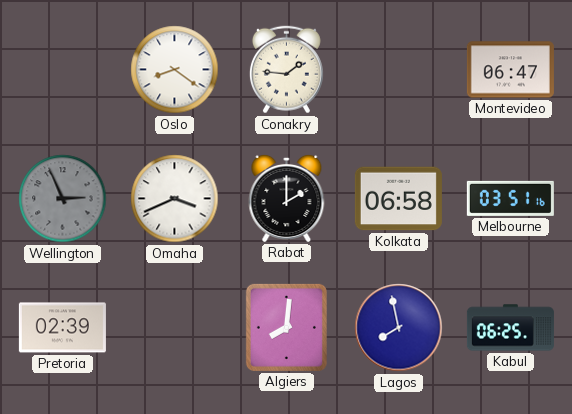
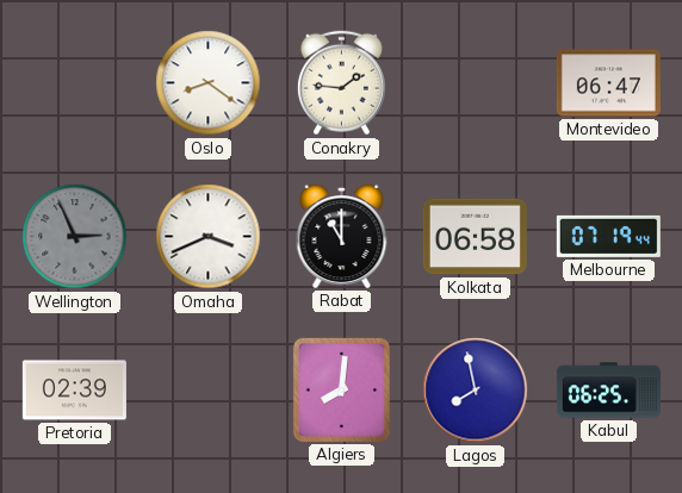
Rabat: 2:00 -> 11:00 (342, 236)
Melbourne: 03:51 -> 07:19 (608, 236)
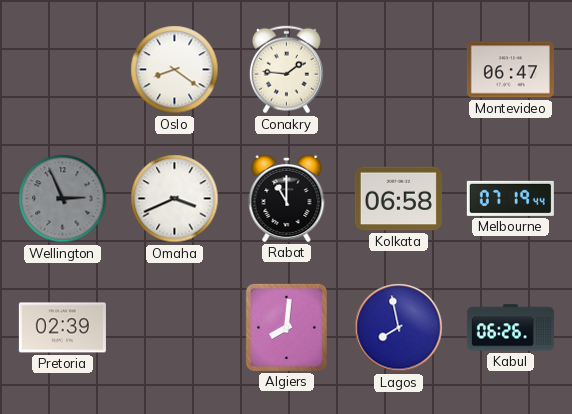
Kabul: 06:25 -> 06:26 (510, 328)
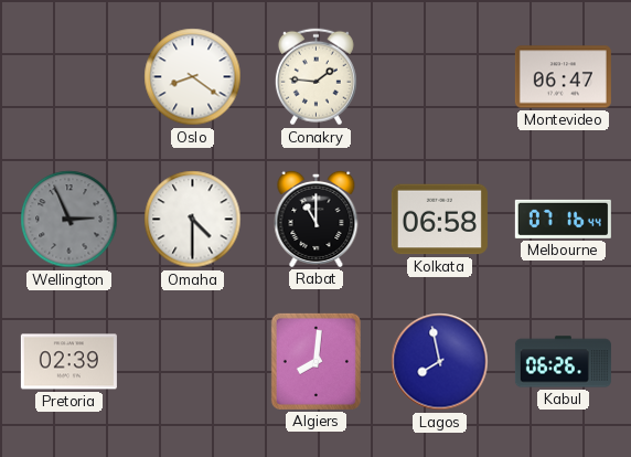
Omaha: 3:41 -> 4:30 (193, 220)
Melbourne: 07:19 -> 07:16 (563, 219)
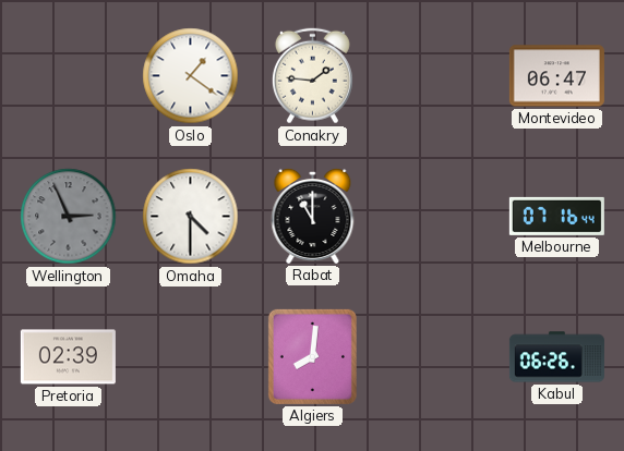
Oslo: 8:21 -> 1:21 (191, 76)
Kolkata: 06:58 -> none (439, 220)
Lagos: 7:58 -> none (440, 362)
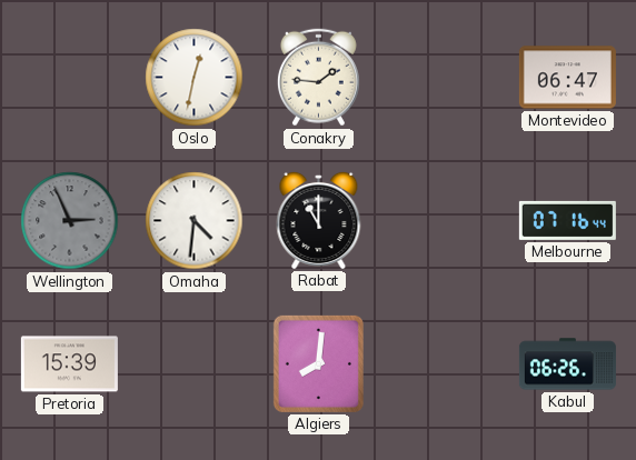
Oslo: 1:21 -> 12:32 (195, 78)
Omaha: 4:30 -> 4:31 (195, 221)
Pretoria: 02:39 -> 15:39 (69, 364)
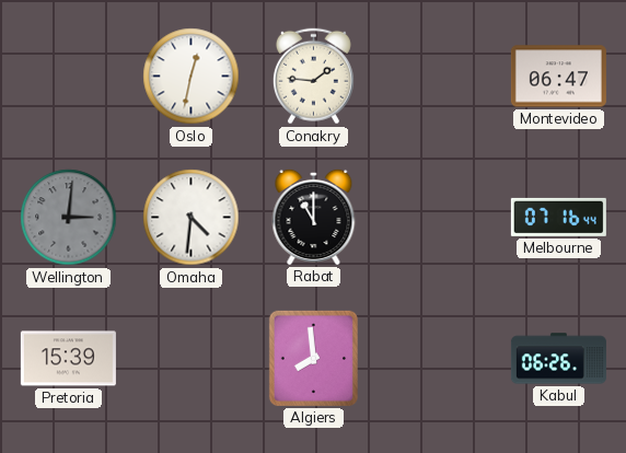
Wellington: 2:56 -> 3:01 (69, 218)
Algiers: 8:01 -> 7:59 (313, 358)
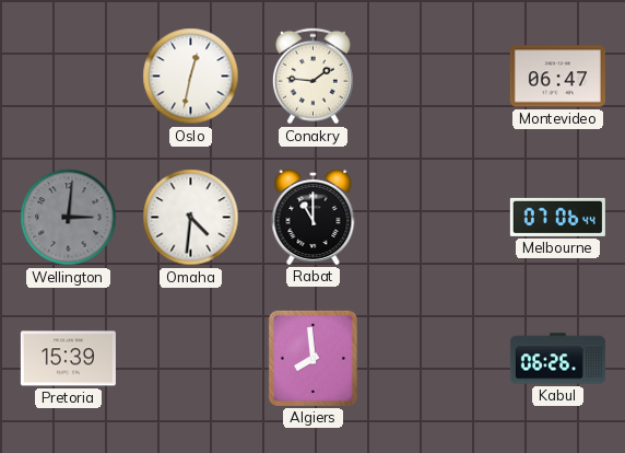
Melbourne: 07:16 -> 07:06 (557, 217)
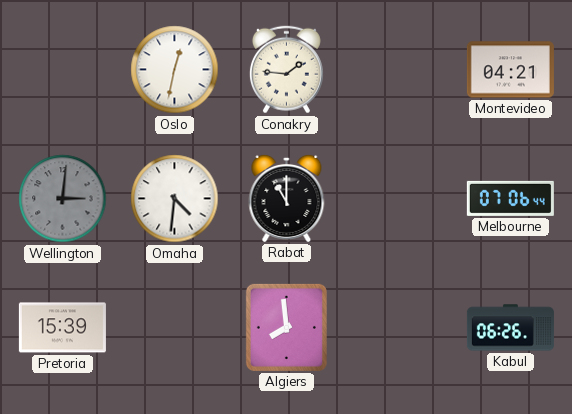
Montevideo: 06:47 -> 04:21 (510, 70)
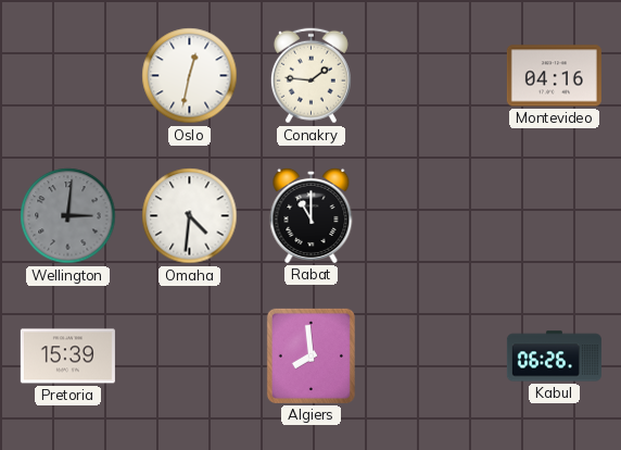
Montevideo: 04:21 -> 04:16 (554, 76)
Melbourne: 07:06 -> none (510, 198)
